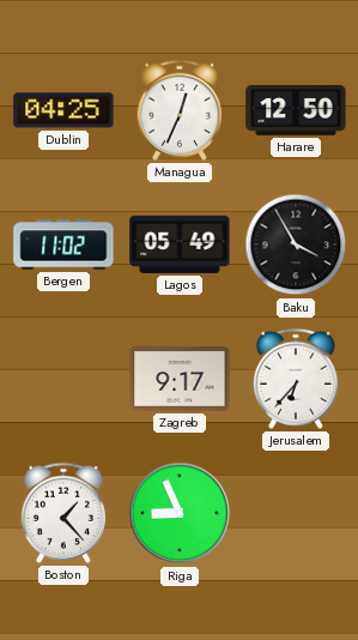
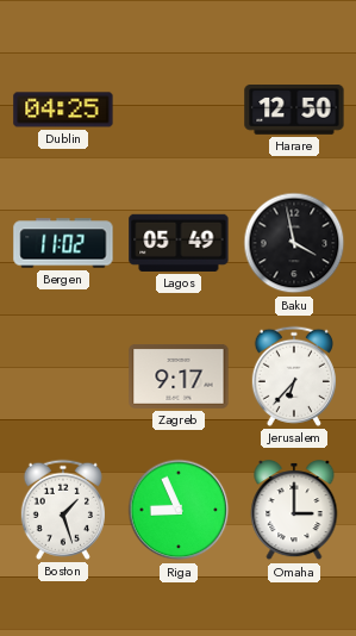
Managua: 12:34 -> none (180, 110)
Baku: 3:55 -> 3:58 (294, 243)
Boston: 1:23 -> 1:27 (63, 510)
Omaha: none -> 3:00 (294, 511)
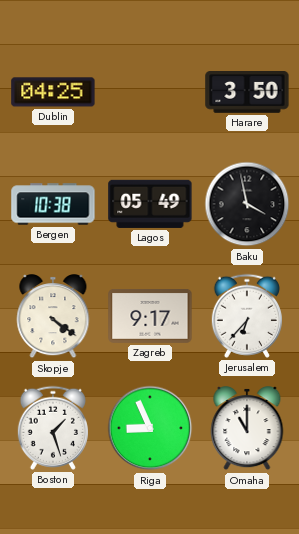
Harare: 12:50 -> 3:50 (247, 93)
Bergen: 11:02 -> 10:38 (53, 204)
Skopje: none -> 4:21 (53, 317)
Omaha: 3:00 -> 11:00 (247, 429)
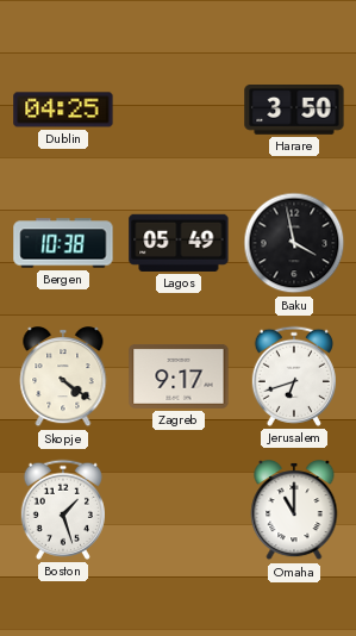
Jerusalem: 6:37 -> 6:42 (294, 376)
Riga: 8:56 -> none (150, 428)
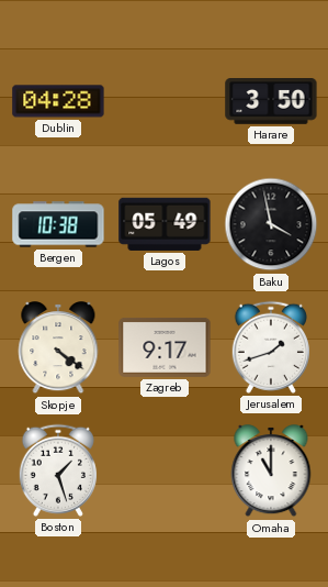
Dublin: 04:25 -> 04:28 (58, 101)
Jerusalem: 6:42 -> 1:42 (271, 347)
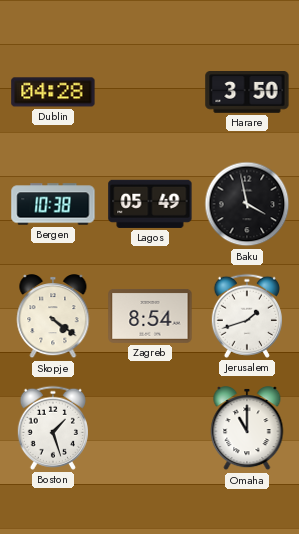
Zagreb: 9:17 -> 8:54 (150, 317)
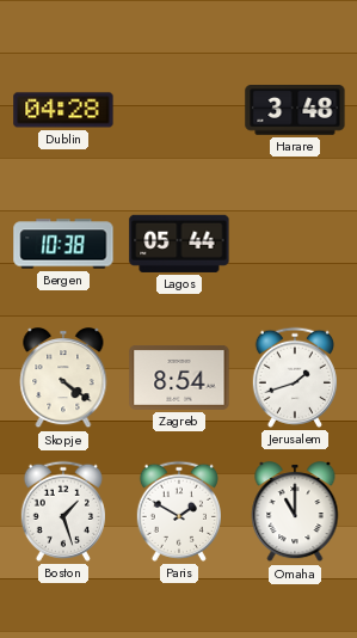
Harare: 3:50 -> 3:48 (295, 111)
Lagos: 05:49 -> 05:44 (179, 244)
Baku: 3:58 -> none (247, 204)
Paris: none -> 1:50 (179, 511)
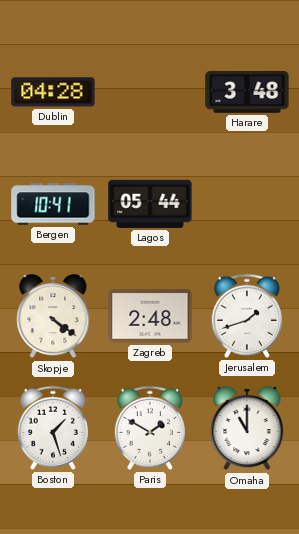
Bergen: 10:38 -> 10:41 (53, 204)
Zagreb: 8:54 -> 2:48 (150, 317)
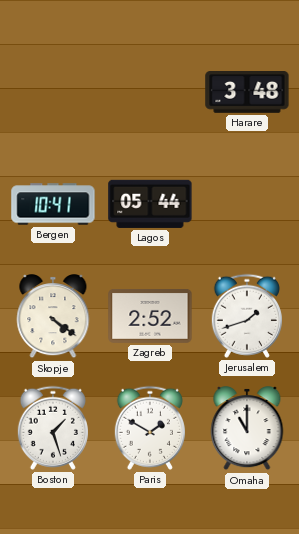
Dublin: 04:28 -> none (53, 92)
Zagreb: 2:48 -> 2:52 (150, 317)
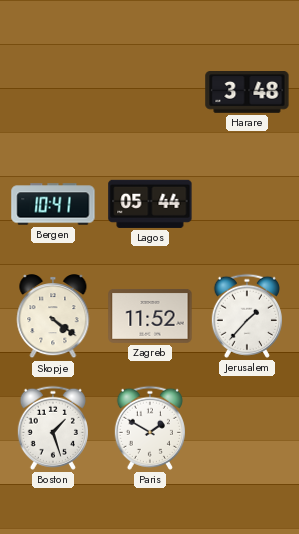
Zagreb: 2:52 -> 11:52 (150, 317)
Jerusalem: 1:42 -> 1:37 (247, 316)
Omaha: 11:00 -> none (247, 429)
